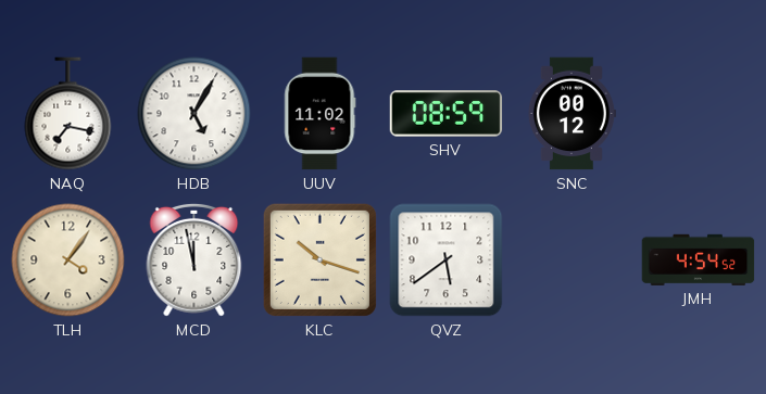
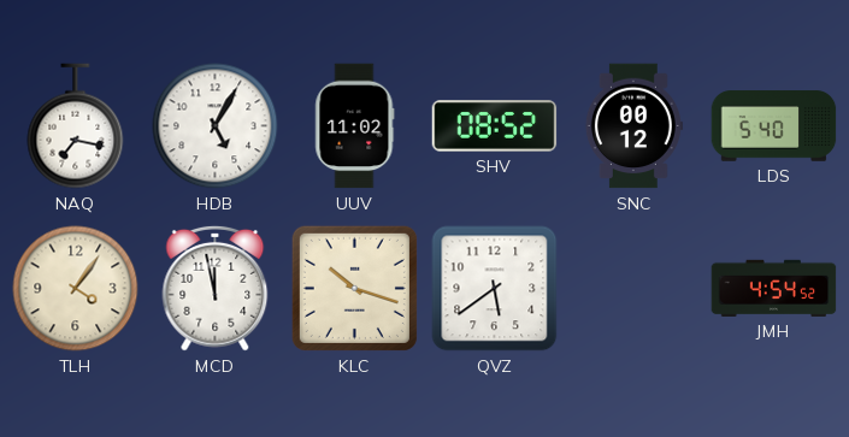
SHV: 08:59 -> 08:52 (495, 126)
LDS: none -> 5:40 (774, 126)
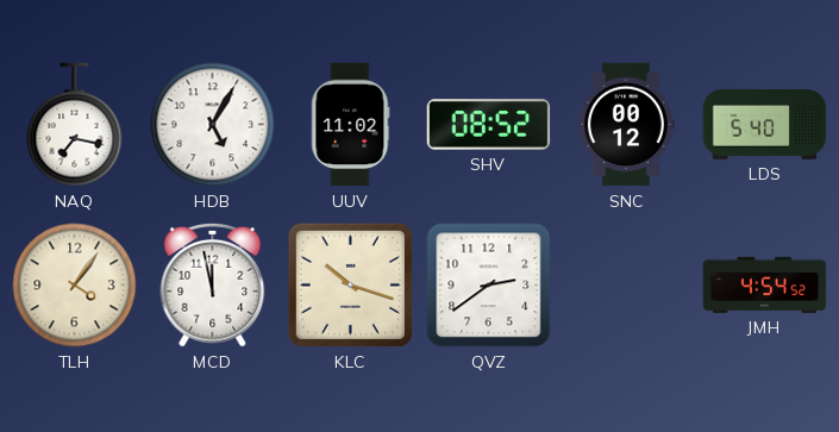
QVZ: 5:39 -> 2:39 (489, 286)
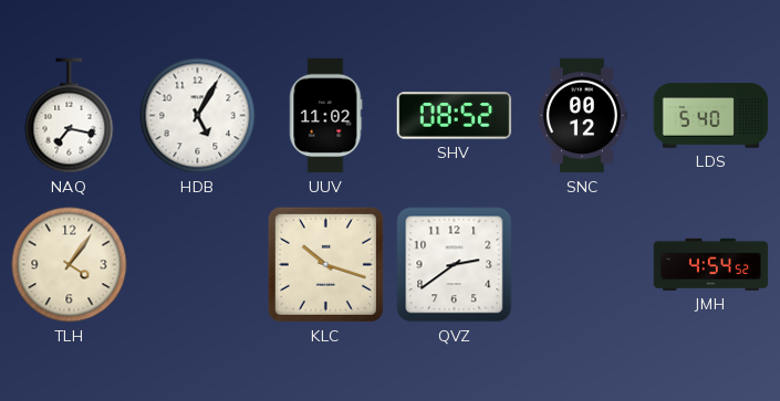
MCD: 11:58 -> none (213, 284)
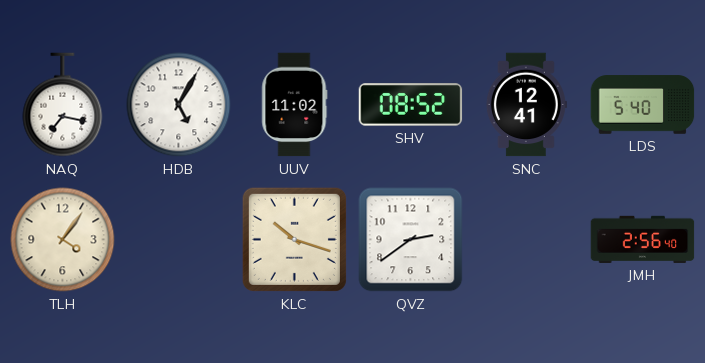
SNC: 00:12 -> 12:41 (526, 105)
JMH: 4:54 -> 2:56 (643, 239)
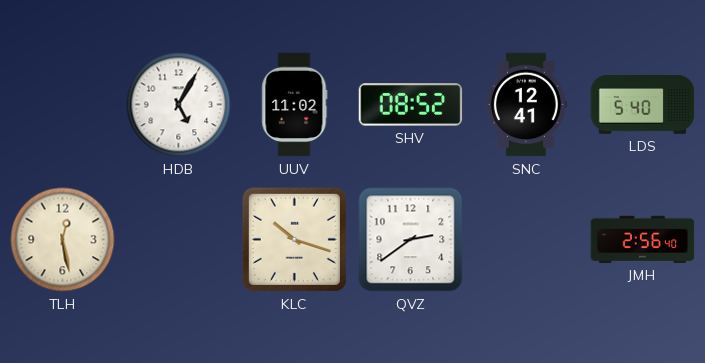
NAQ: 7:17 -> none (63, 105)
TLH: 4:06 -> 12:28 (63, 240)
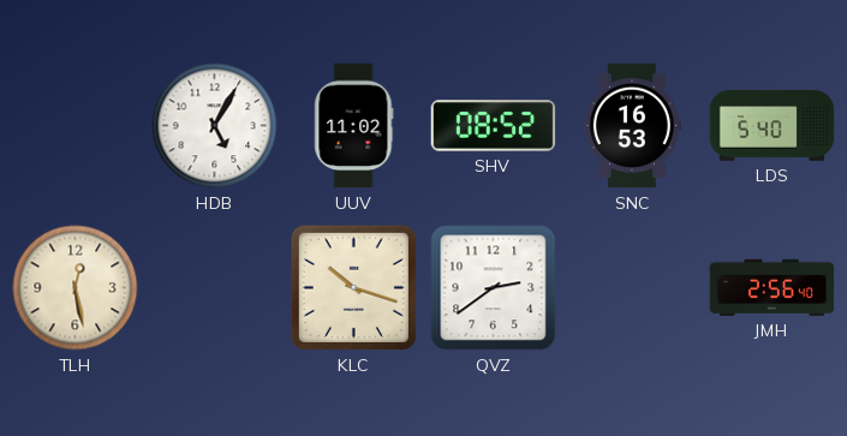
SNC: 12:41 -> 16:53 (632, 126)
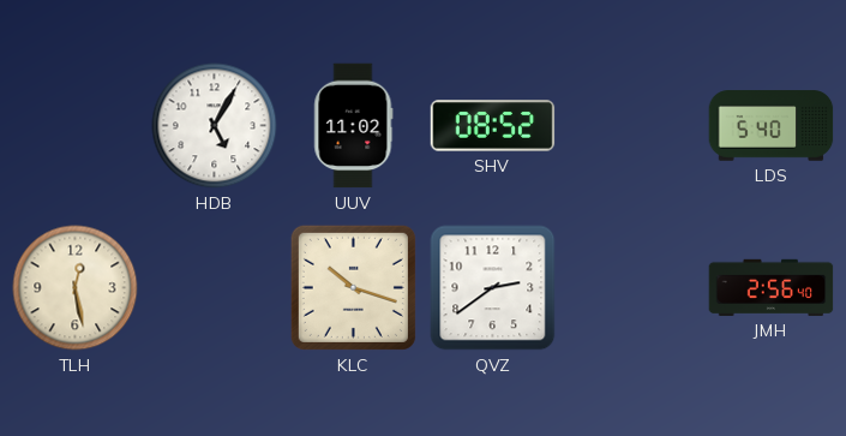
SNC: 16:53 -> none (632, 126)
